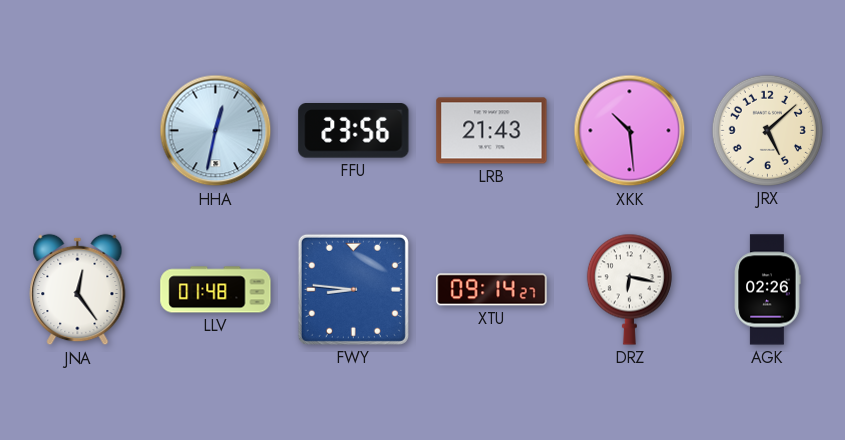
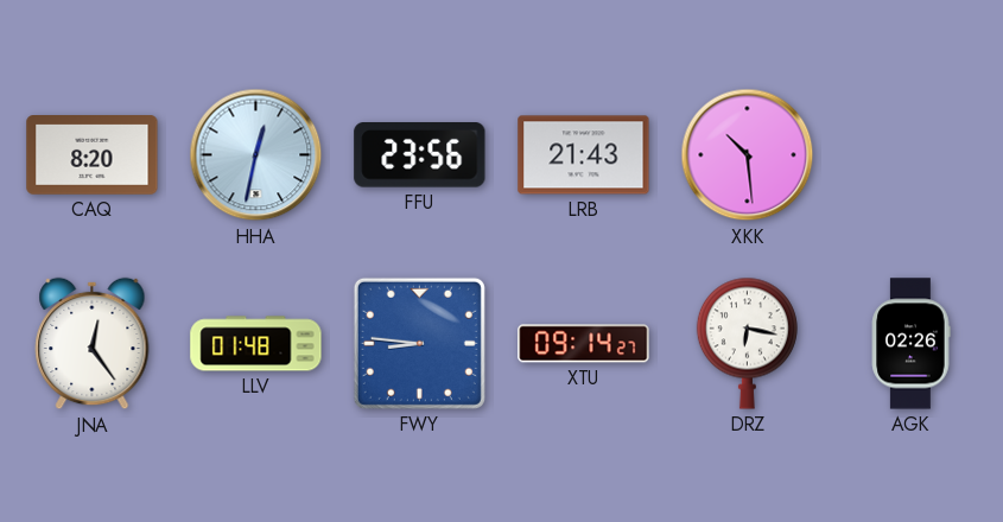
CAQ: none -> 8:20 (93, 155)
JRX: 5:08 -> none (767, 130)
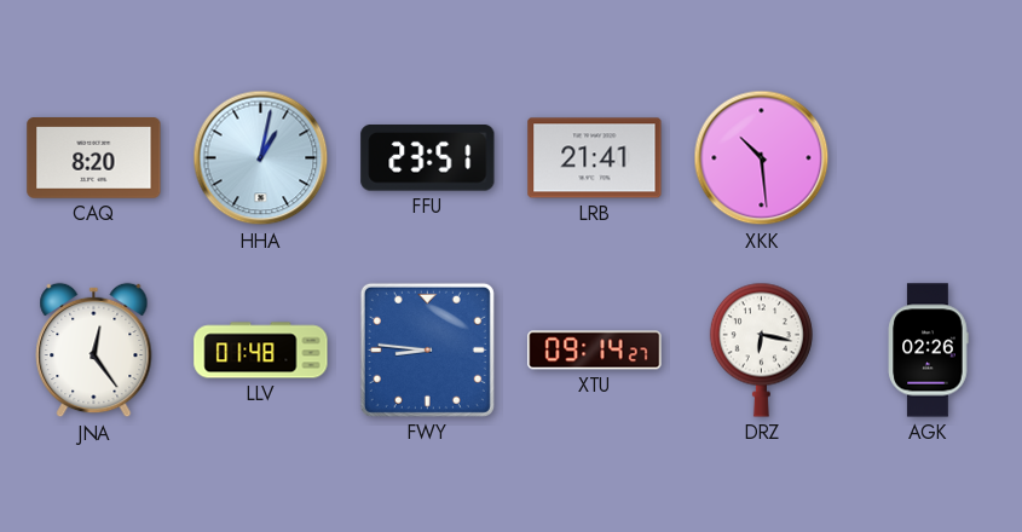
HHA: 12:32 -> 1:02 (261, 158)
FFU: 23:56 -> 23:51 (428, 158)
LRB: 21:43 -> 21:41 (595, 158)
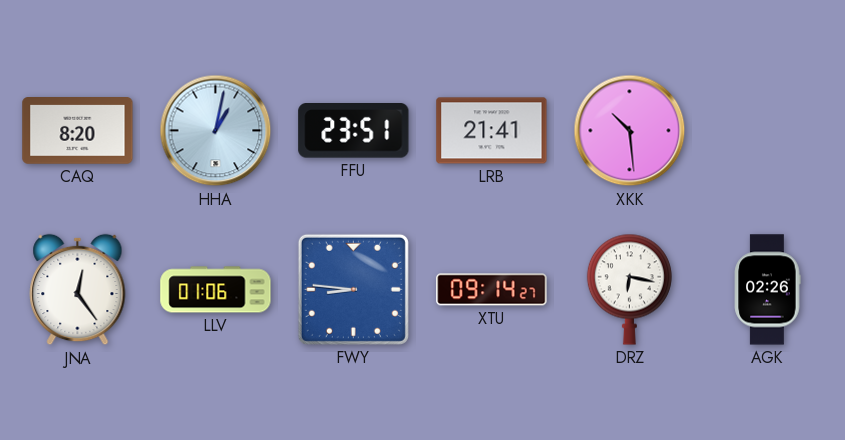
LLV: 01:48 -> 01:06 (216, 290)
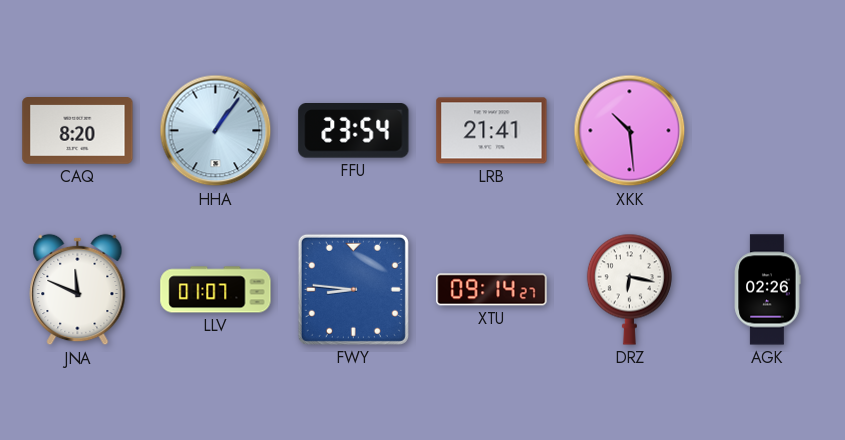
HHA: 1:02 -> 1:06 (216, 131)
FFU: 23:51 -> 23:54 (354, 131)
JNA: 12:24 -> 11:49 (78, 290)
LLV: 01:06 -> 01:07 (216, 290)
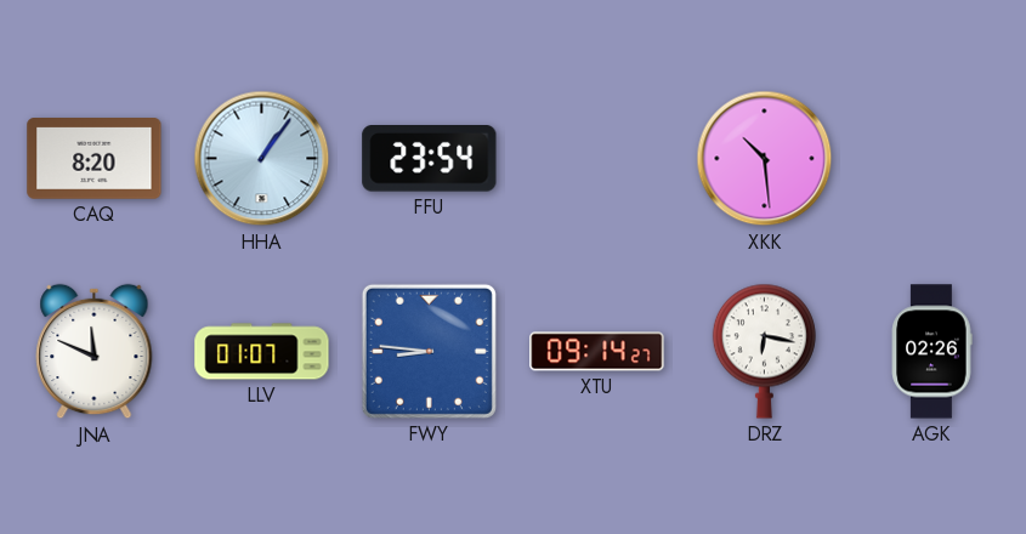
LRB: 21:41 -> none (492, 131)
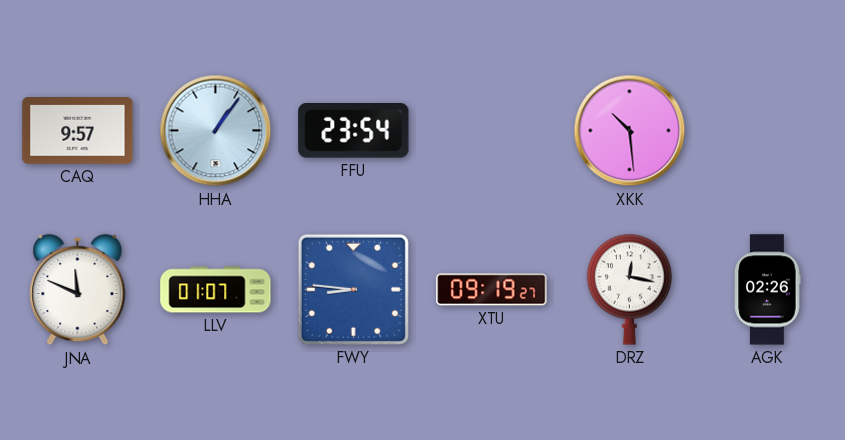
CAQ: 8:20 -> 9:57 (78, 131)
XTU: 09:14 -> 09:19 (492, 290)
DRZ: 6:17 -> 12:17 (629, 289)
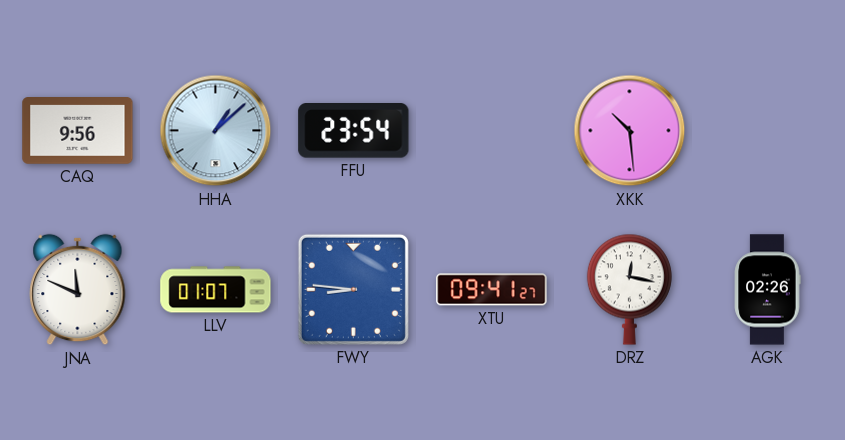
CAQ: 9:57 -> 9:56 (78, 131)
HHA: 1:06 -> 1:08 (216, 131)
XTU: 09:19 -> 09:41 (492, 290)
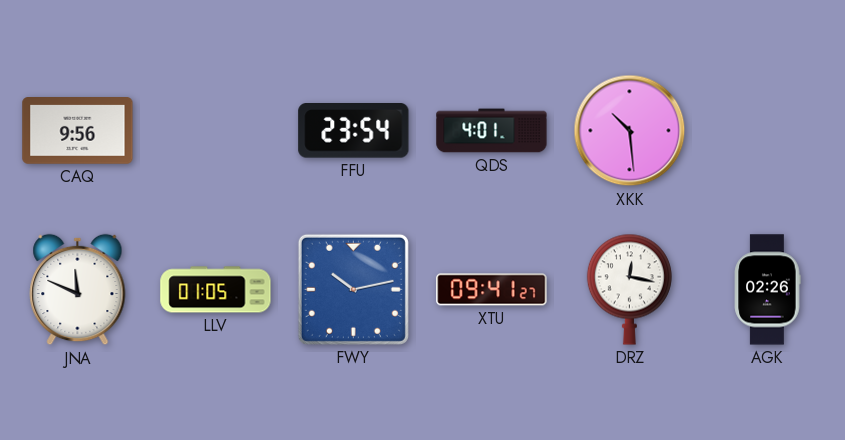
HHA: 1:08 -> none (216, 131)
QDS: none -> 4:01 (492, 131)
LLV: 01:07 -> 01:05 (216, 290)
FWY: 8:46 -> 10:13 (353, 289)
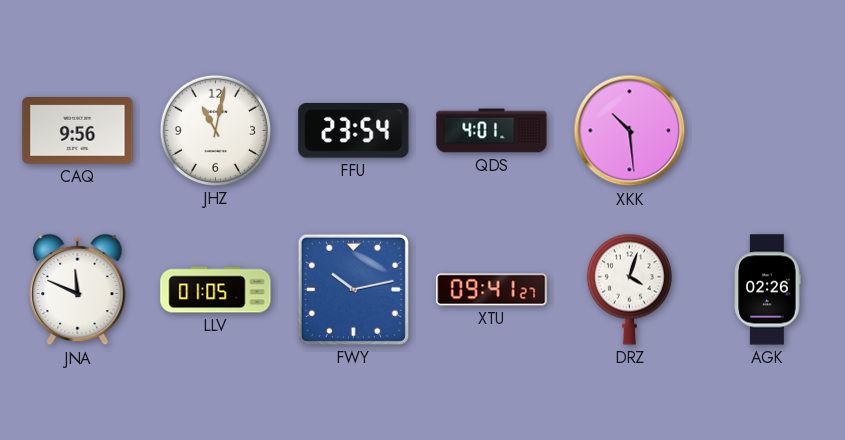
JHZ: none -> 11:02 (215, 130)
DRZ: 12:17 -> 4:03 (629, 289)
